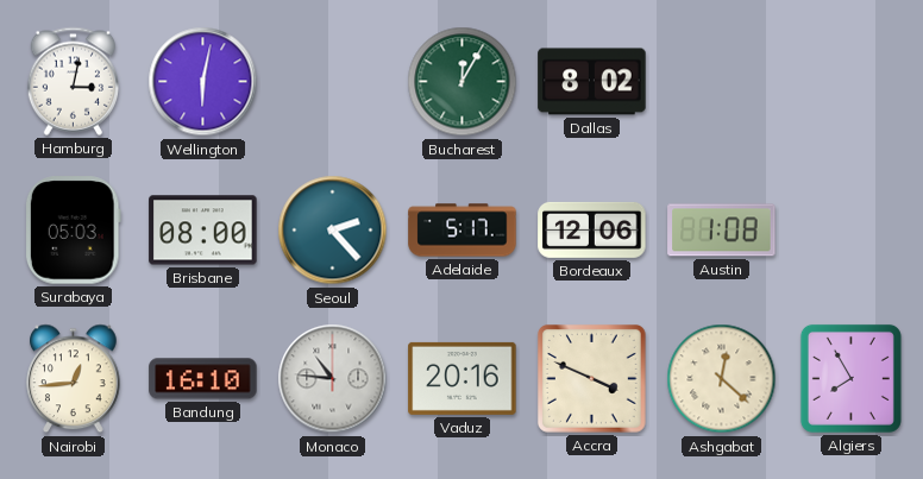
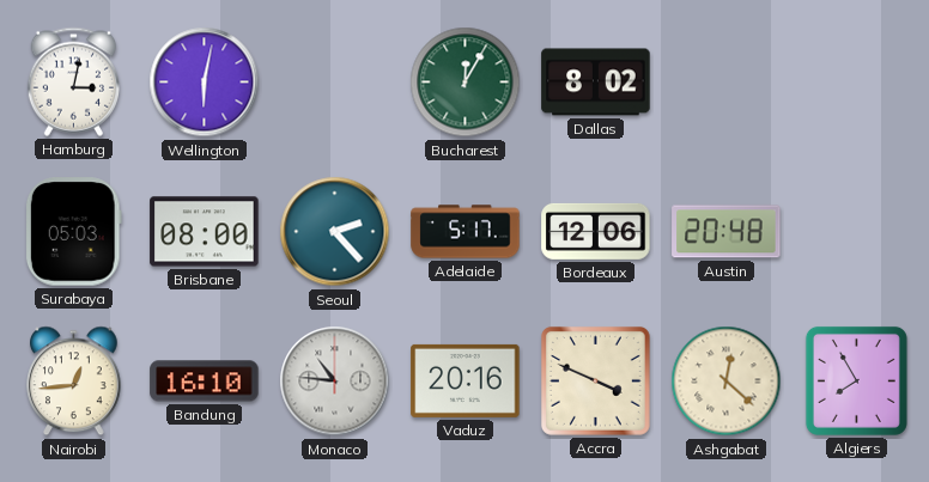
Austin: 1:08 -> 20:48 (727, 232)
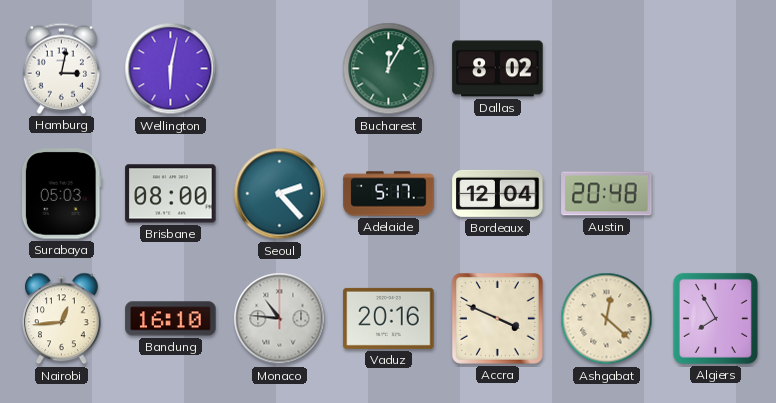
Bordeaux: 12:06 -> 12:04 (498, 193)
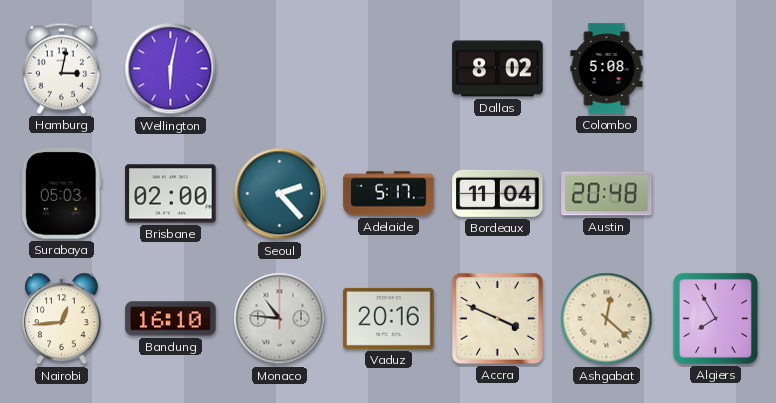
Bucharest: 12:05 -> none (389, 69)
Colombo: none -> 5:08 (607, 69)
Brisbane: 08:00 -> 02:00 (171, 194)
Bordeaux: 12:04 -> 11:04 (498, 193)
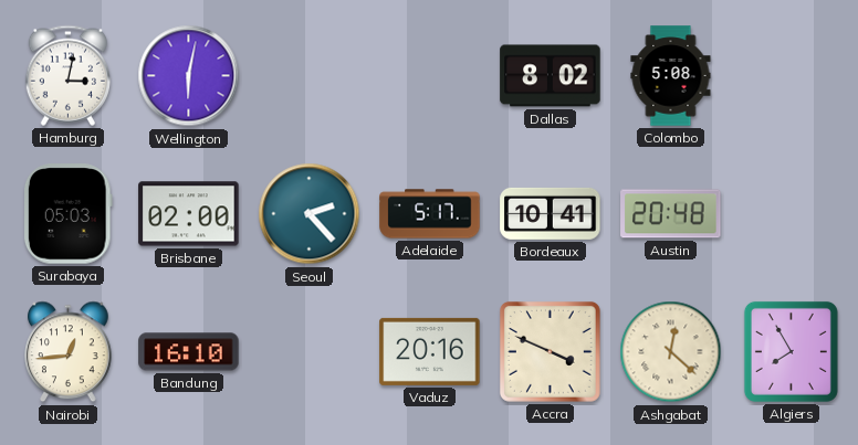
Bordeaux: 11:04 -> 10:41 (551, 213)
Monaco: 10:46 -> none (280, 319)
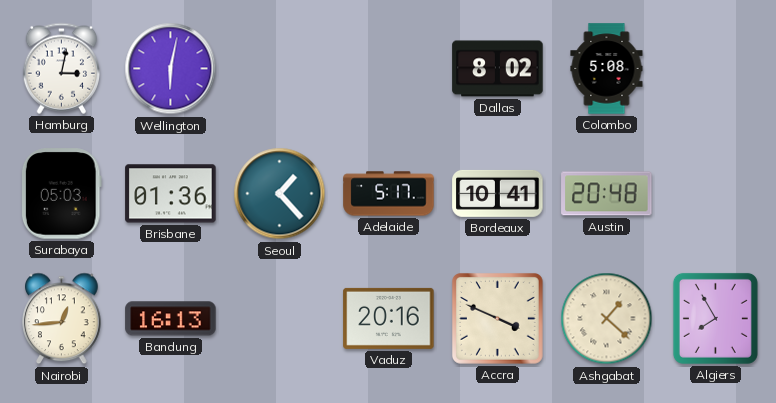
Brisbane: 02:00 -> 01:36 (171, 194)
Seoul: 2:23 -> 1:23 (280, 194)
Bandung: 16:10 -> 16:13 (171, 319)
Ashgabat: 12:22 -> 1:22 (607, 319)
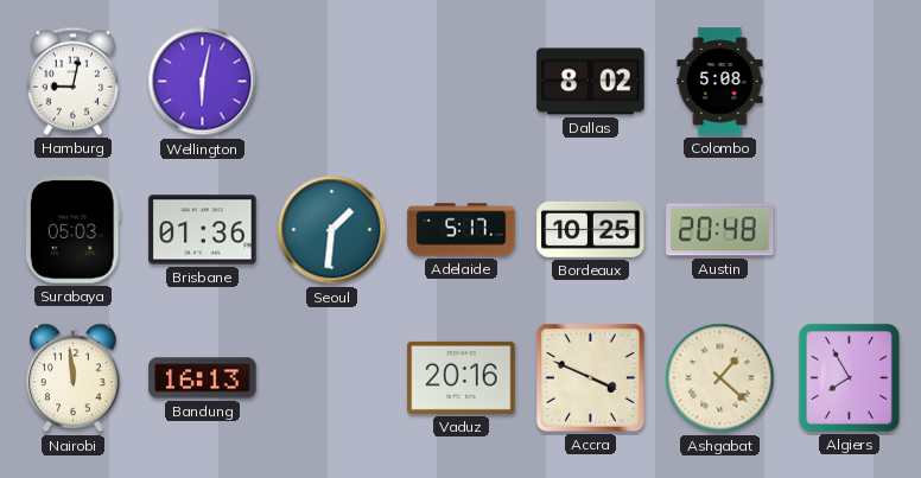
Hamburg: 3:02 -> 9:02 (72, 81)
Seoul: 1:23 -> 1:31 (332, 230)
Bordeaux: 10:41 -> 10:25 (591, 229)
Nairobi: 12:44 -> 11:59 (74, 378)
